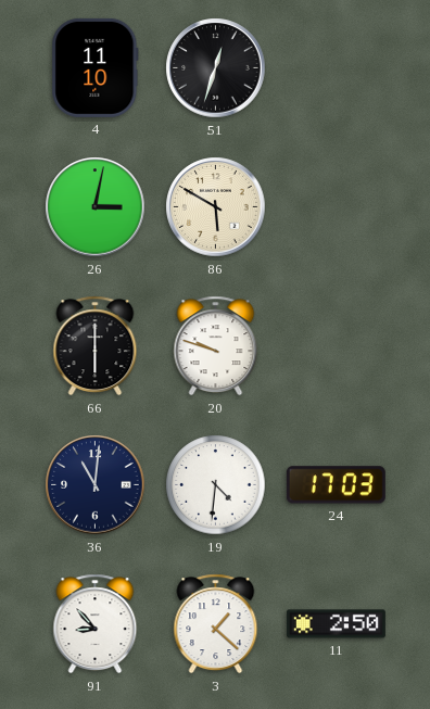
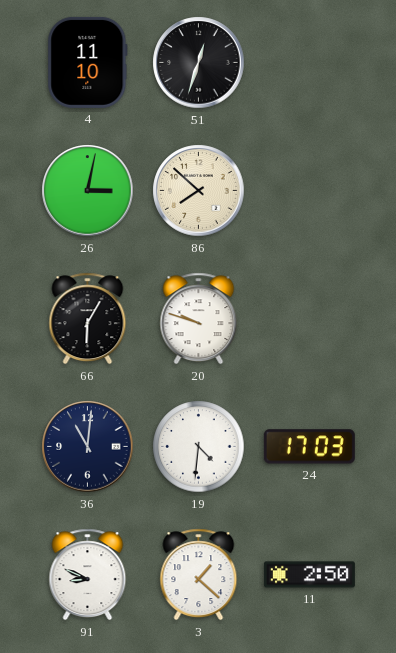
86: 5:50 -> 7:52 (199, 191)
66: 6:00 -> 6:05 (88, 319)
91: 8:53 -> 8:49 (88, 575)
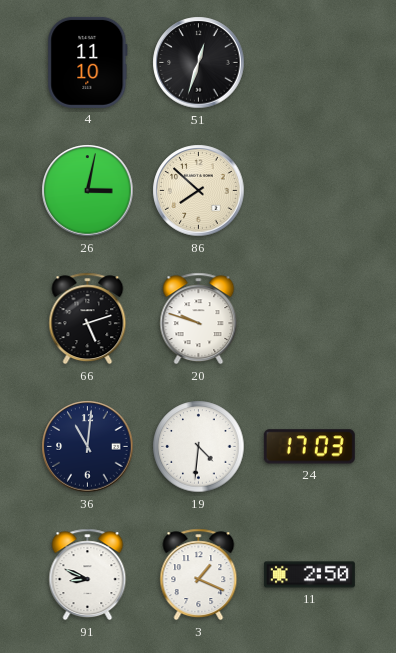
66: 6:05 -> 5:12 (88, 319)
3: 1:22 -> 1:19 (199, 575)
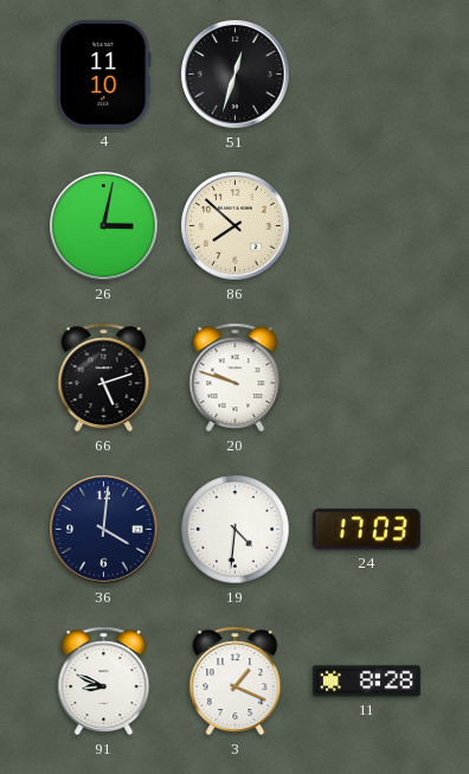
36: 11:01 -> 4:01 (104, 530)
11: 2:50 -> 8:28 (366, 682)
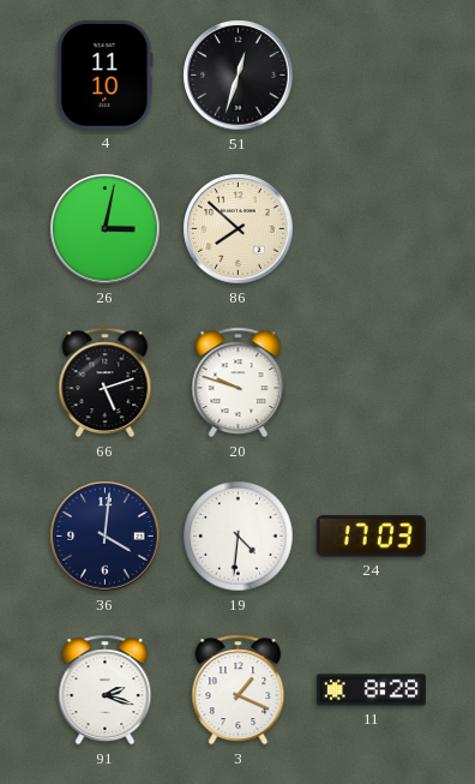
91: 8:49 -> 2:18 (106, 690)
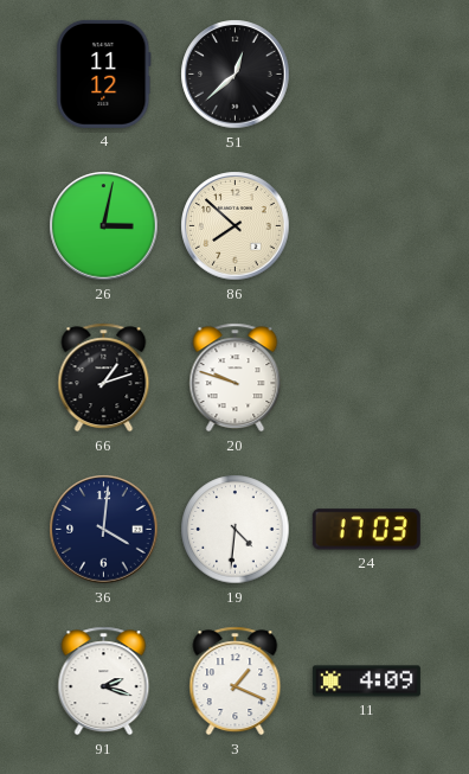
4: 11:10 -> 11:12 (104, 73)
51: 12:33 -> 12:38 (236, 75)
66: 5:12 -> 1:12 (104, 378)
11: 8:28 -> 4:09 (366, 682)
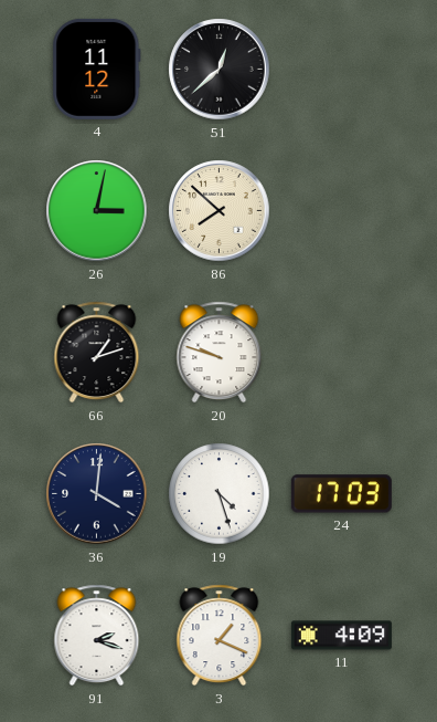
19: 4:31 -> 4:27 (220, 494)
